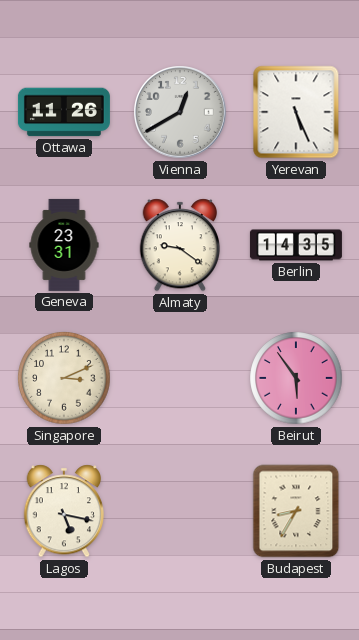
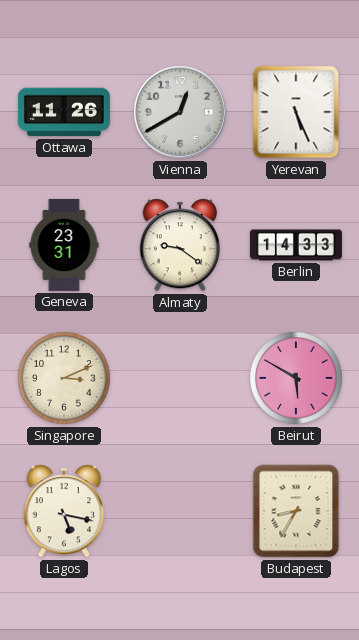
Berlin: 14:35 -> 14:33 (296, 245)
Beirut: 5:54 -> 5:50 (296, 378)
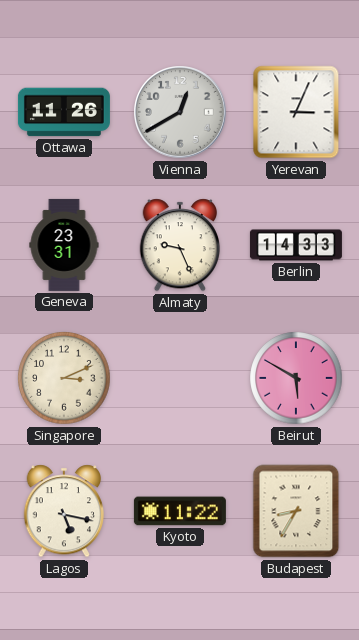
Yerevan: 5:26 -> 3:04 (296, 112)
Almaty: 9:21 -> 9:26 (180, 245)
Kyoto: none -> 11:22 (180, 511)
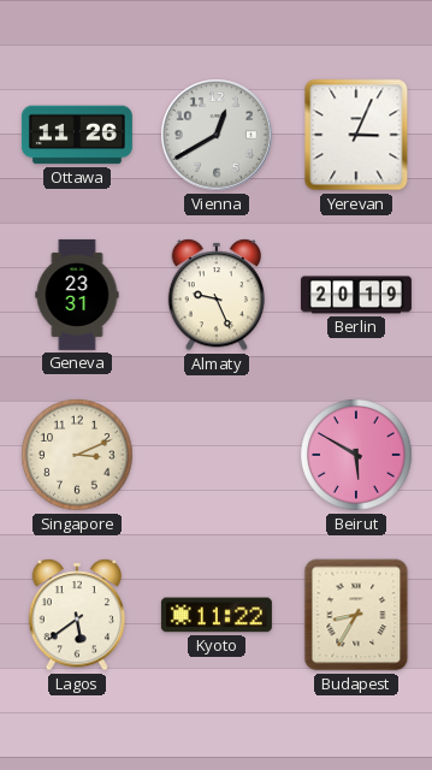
Berlin: 14:33 -> 20:19 (356, 295)
Lagos: 5:17 -> 5:39 (77, 615)
